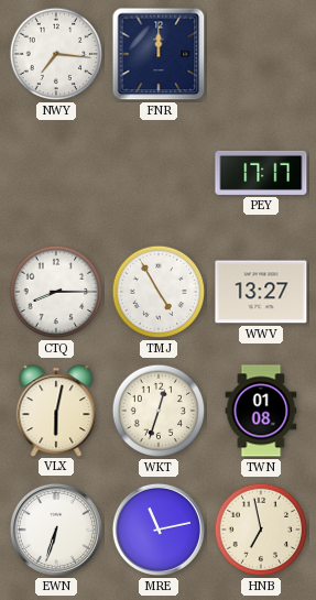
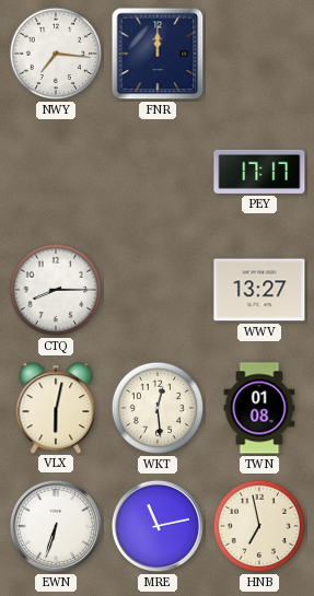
TMJ: 4:55 -> none (159, 292)
WKT: 12:33 -> 12:29 (158, 408)
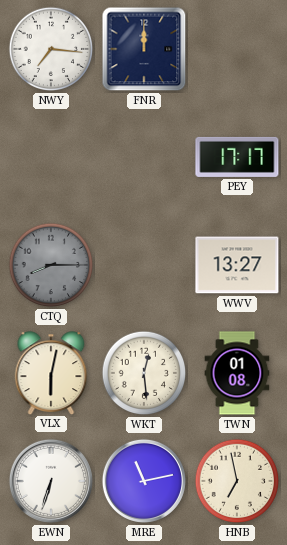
CTQ dial: white -> grey (51, 265)
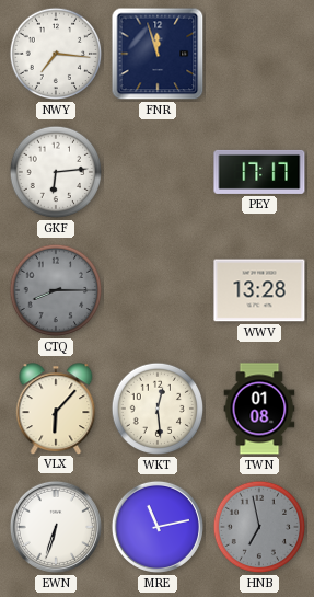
FNR: 12:00 -> 11:57 (158, 54)
GKF: none -> 6:14 (56, 172)
WWV: 13:27 -> 13:28 (259, 290)
VLX: 6:02 -> 6:07 (56, 409)
HNB dial: cream -> grey (259, 527)
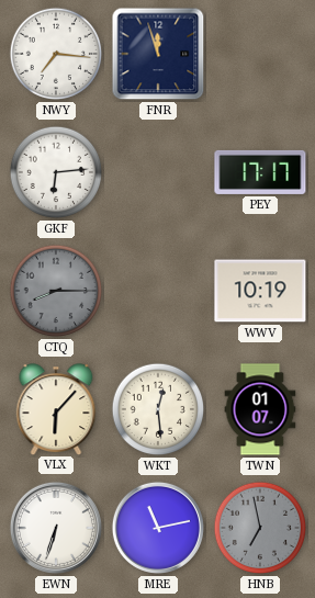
WWV: 13:28 -> 10:19 (260, 291)
TWN: 01:08 -> 01:07 (260, 409)
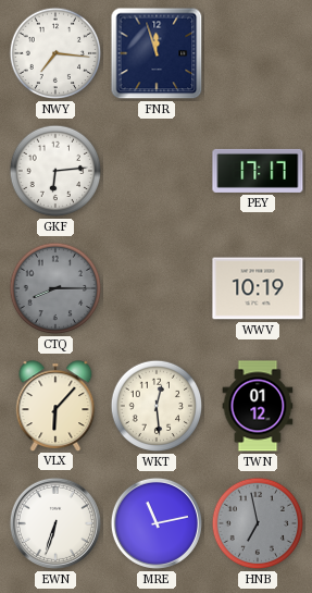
TWN: 01:07 -> 01:12 (258, 406)
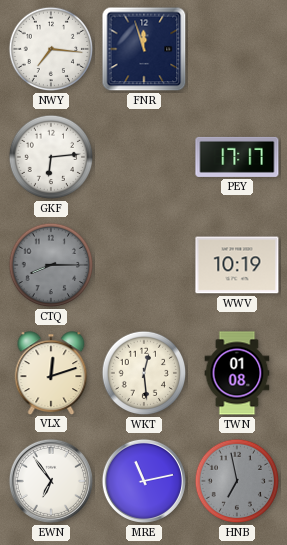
VLX: 6:07 -> 12:12 (51, 373)
TWN: 01:12 -> 01:08 (237, 373)
EWN: 6:33 -> 6:54 (51, 481)
